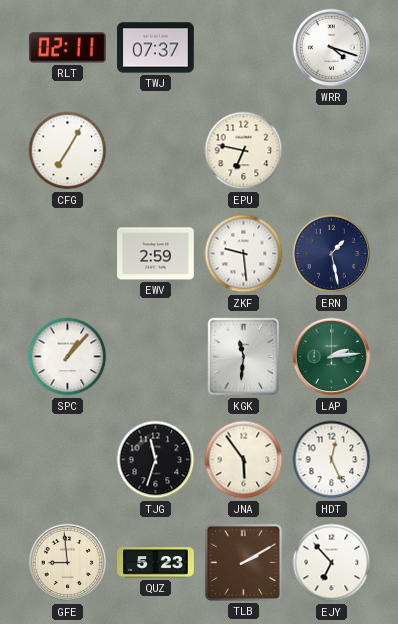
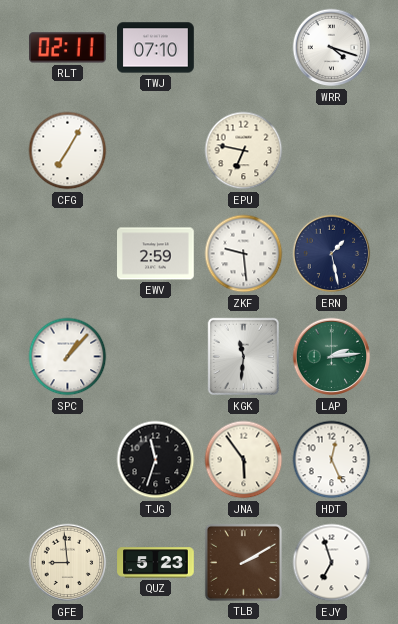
TWJ: 07:37 -> 07:10 (156, 48)
EJY: 6:53 -> 6:57 (332, 563)
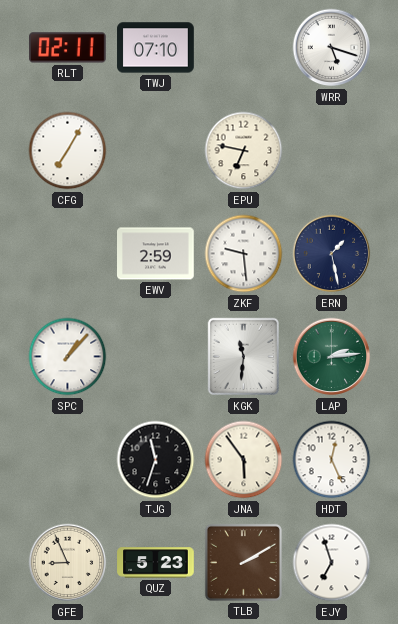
WRR: 4:18 -> 5:18 (332, 48)
GFE: 8:59 -> 8:56 (68, 563)
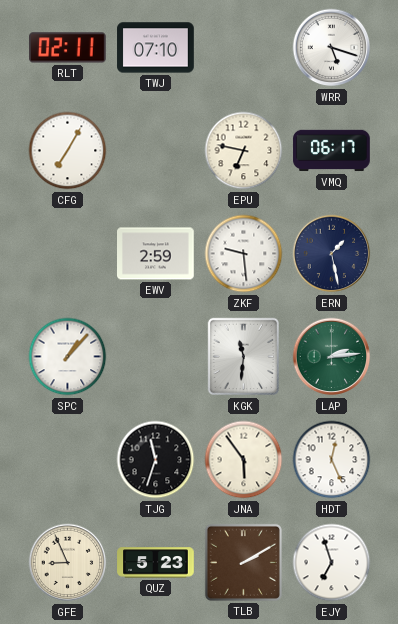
VMQ: none -> 06:17 (332, 151)
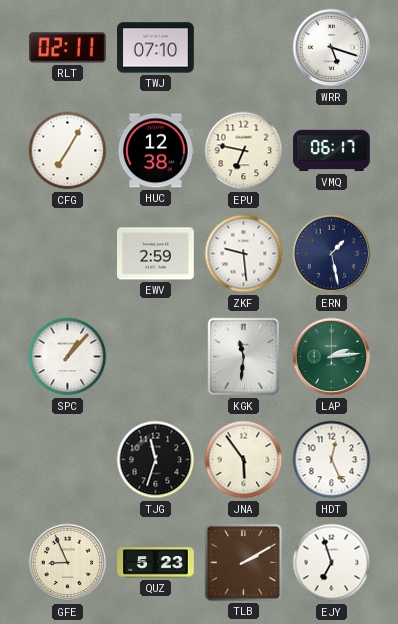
HUC: none -> 12:38 (156, 151)
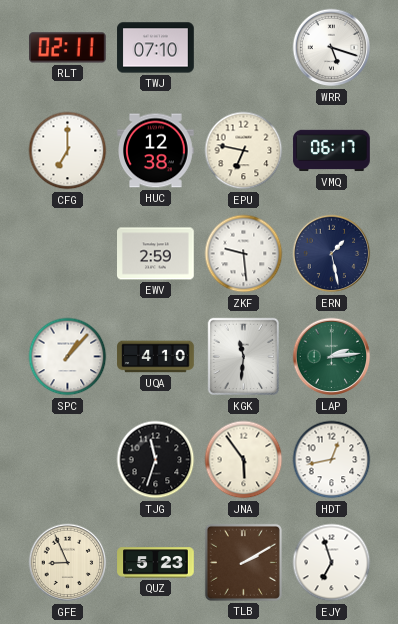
CFG: 7:05 -> 7:00 (68, 151)
UQA: none -> 4:10 (156, 357)
HDT: 12:26 -> 12:43 (332, 460)
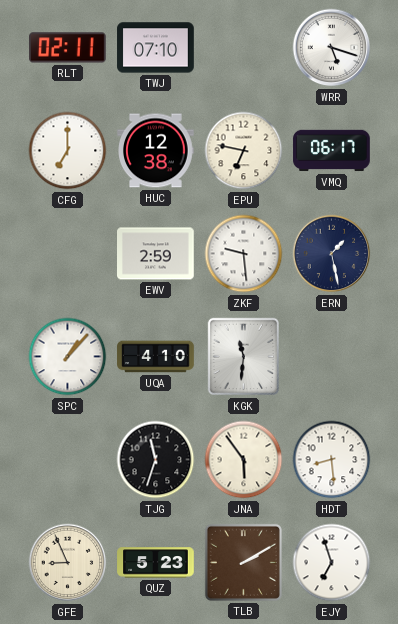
LAP: 2:14 -> none (332, 357)
HDT: 12:43 -> 8:29 (332, 460)
